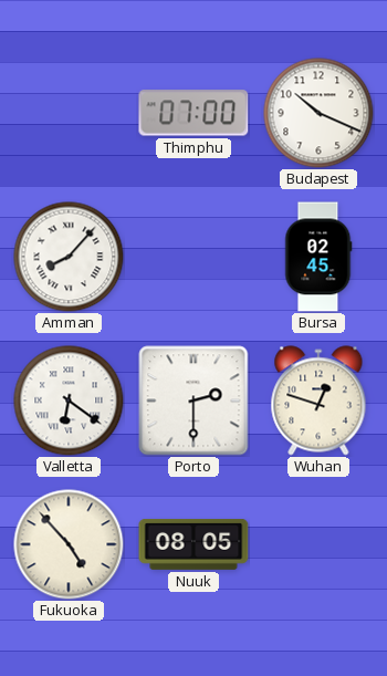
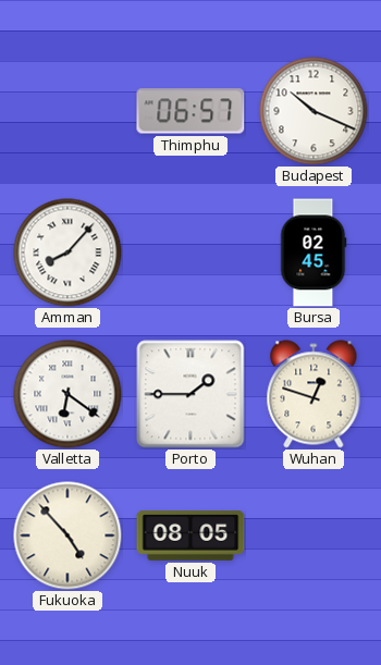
Thimphu: 07:00 -> 06:57 (190, 111)
Porto: 2:30 -> 1:45 (190, 394)
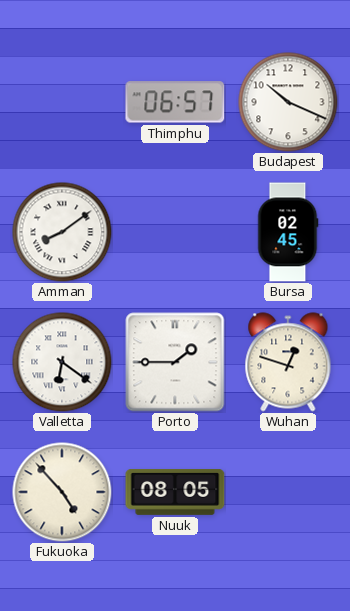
Amman: 8:07 -> 8:09 (62, 232)
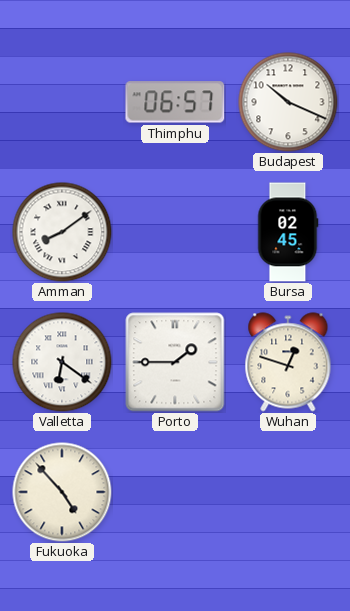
Nuuk: 08:05 -> none (175, 493)
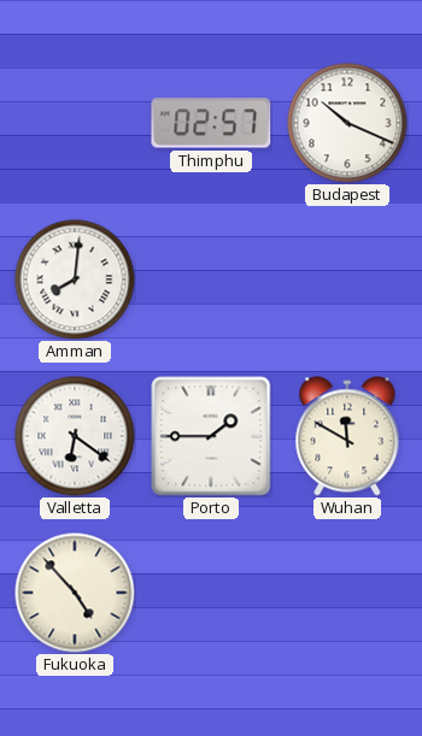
Thimphu: 06:57 -> 02:57 (211, 123)
Amman: 8:09 -> 8:01 (75, 279)
Bursa: 02:45 -> none (288, 232)
Wuhan: 12:48 -> 11:50 (347, 436)
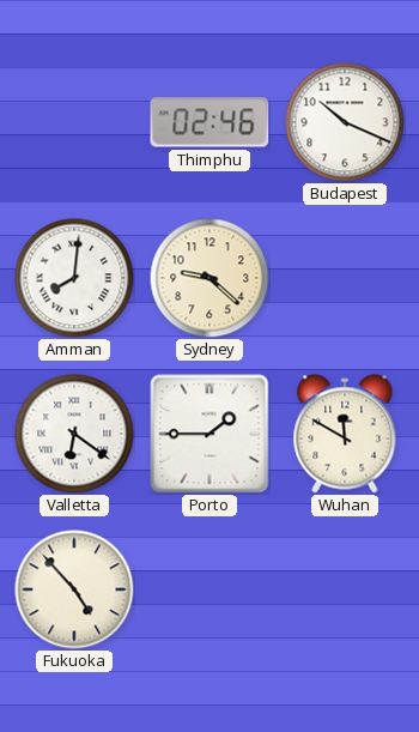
Thimphu: 02:57 -> 02:46 (209, 122)
Sydney: none -> 9:22 (209, 278)
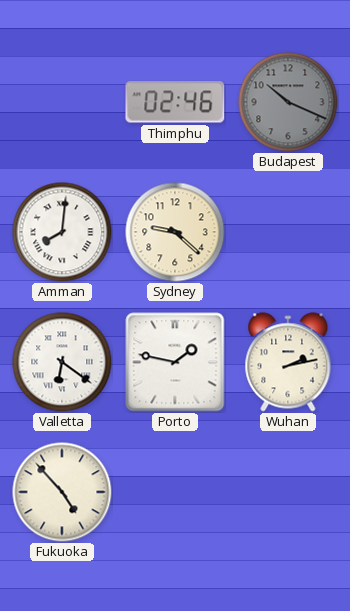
Budapest dial: white -> grey (288, 102)
Porto: 1:45 -> 1:47 (175, 362)
Wuhan: 11:50 -> 2:13 (288, 362)
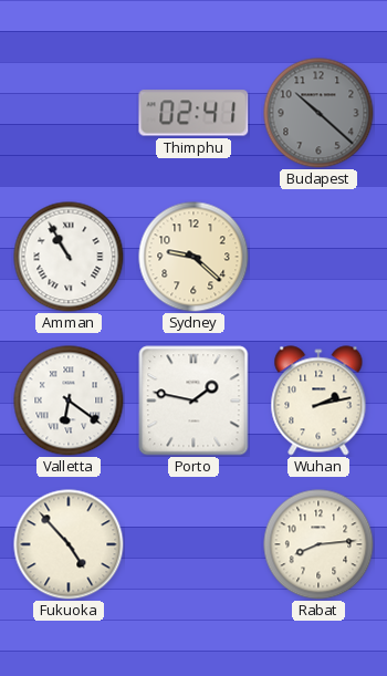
Thimphu: 02:46 -> 02:41 (193, 113)
Budapest: 10:19 -> 10:22 (318, 113)
Amman: 8:01 -> 10:55 (69, 257)
Rabat: none -> 8:14 (318, 544)
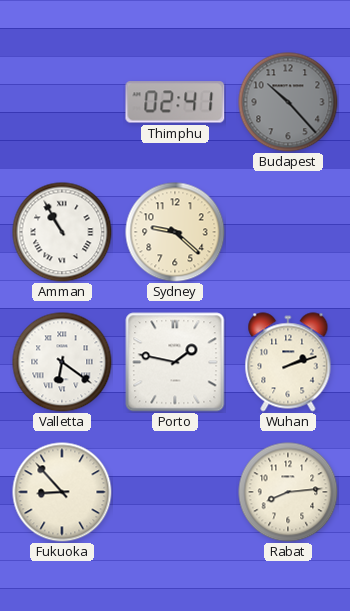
Budapest: 10:22 -> 10:23 (288, 102)
Wuhan: 2:13 -> 2:12 (288, 362)
Fukuoka: 4:53 -> 8:53 (62, 492)
